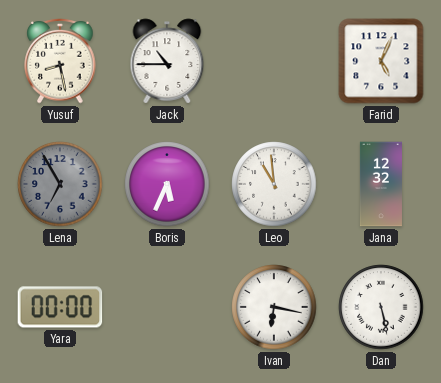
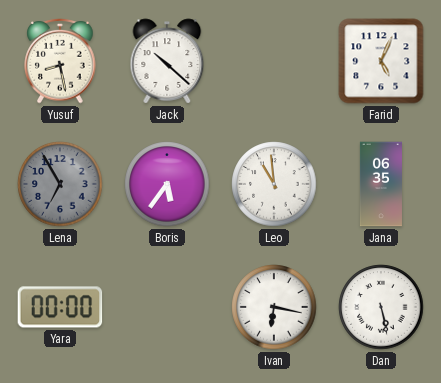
Jack: 10:45 -> 10:22 (167, 61)
Boris: 5:34 -> 5:36 (167, 184)
Jana: 12:32 -> 06:35 (381, 184)
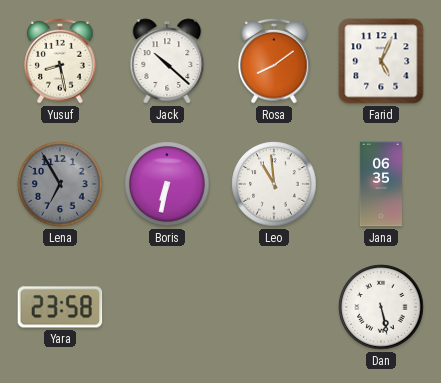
Rosa: none -> 8:09 (274, 61)
Boris: 5:36 -> 6:32 (167, 184)
Yara: 00:00 -> 23:58 (60, 307)
Ivan: 6:17 -> none (274, 307)
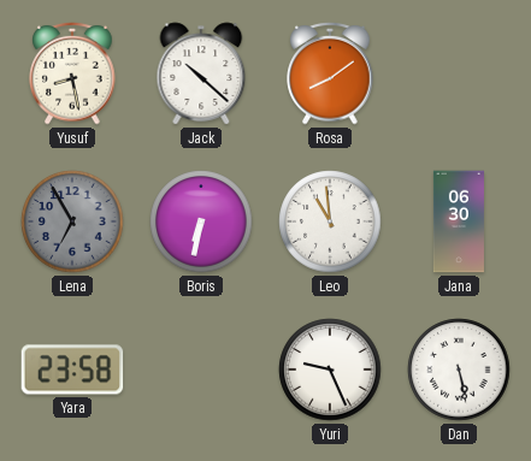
Farid: 5:04 -> none (381, 61)
Jana: 06:35 -> 06:30 (459, 221)
Yuri: none -> 9:26 (330, 370)
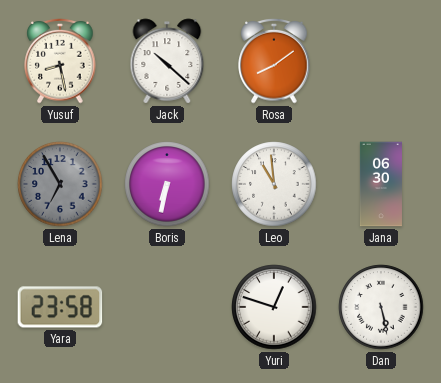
Yuri: 9:26 -> 12:48 (274, 307)
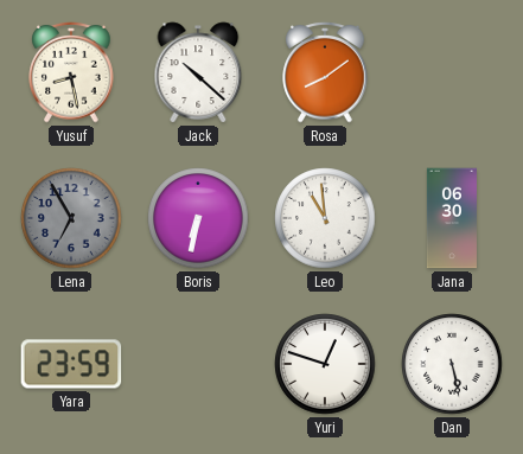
Yara: 23:58 -> 23:59 (71, 364)
